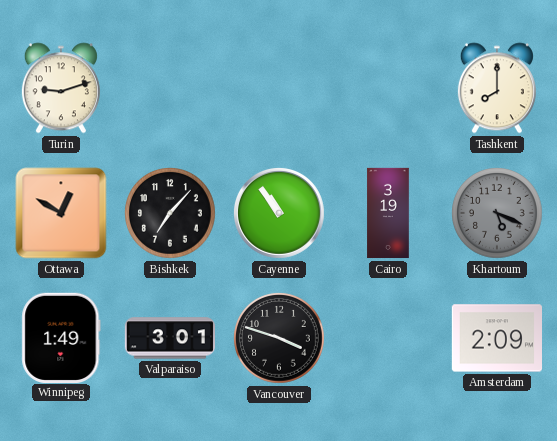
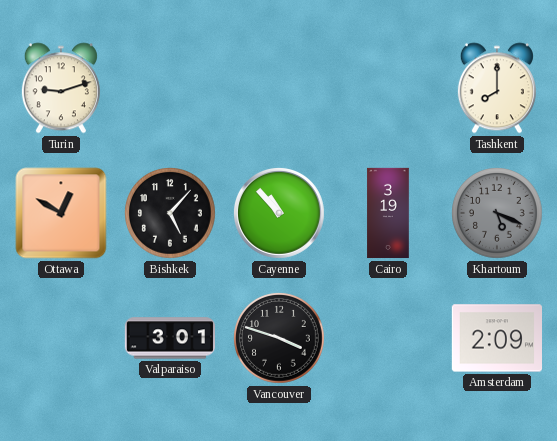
Bishkek: 7:07 -> 5:07 (171, 214)
Cayenne: 10:54 -> 10:53 (279, 213)
Winnipeg: 1:49 -> none (61, 337)
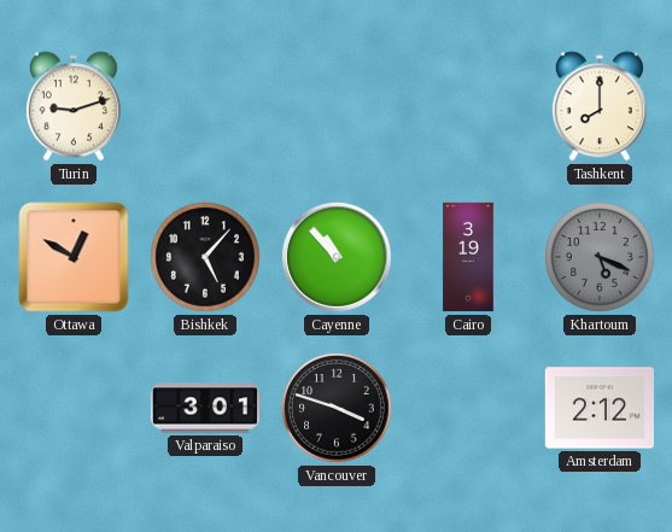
Amsterdam: 2:09 -> 2:12 (598, 408)
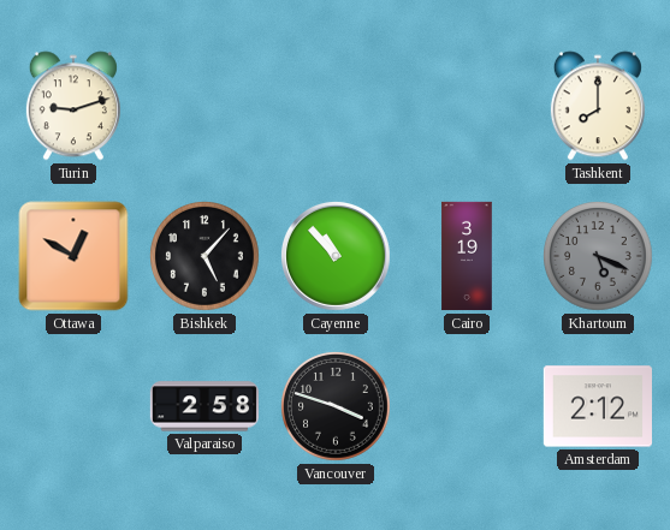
Valparaiso: 3:01 -> 2:58 (203, 406)
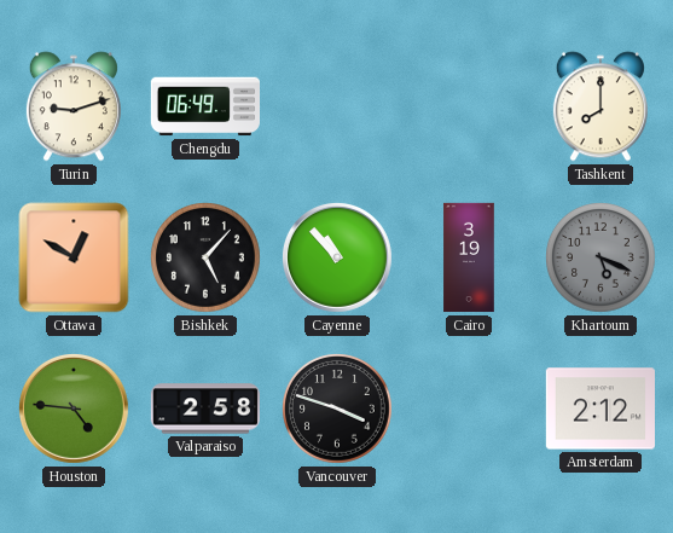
Chengdu: none -> 06:49 (204, 106)
Houston: none -> 4:46 (74, 409)
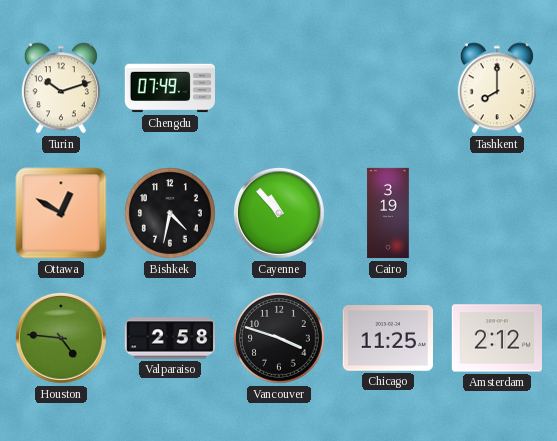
Turin: 9:12 -> 10:12 (61, 88)
Chengdu: 06:49 -> 07:49 (169, 88)
Bishkek: 5:07 -> 4:32 (171, 214)
Khartoum: 5:19 -> none (602, 259)
Chicago: none -> 11:25 (387, 338)
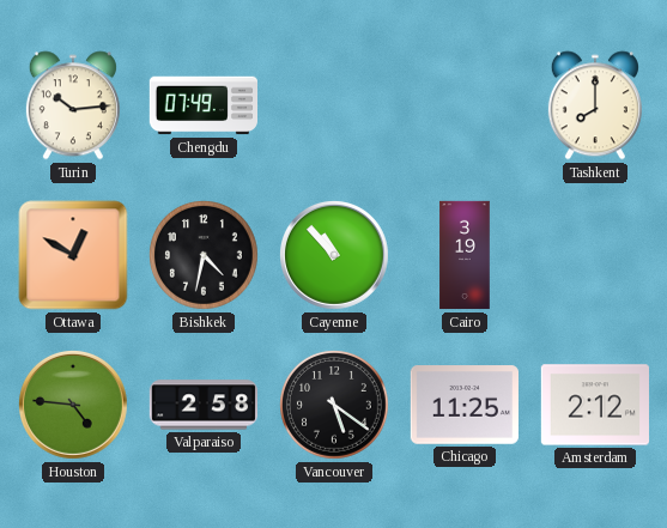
Turin: 10:12 -> 10:14 (73, 105)
Vancouver: 3:48 -> 5:21 (335, 406)
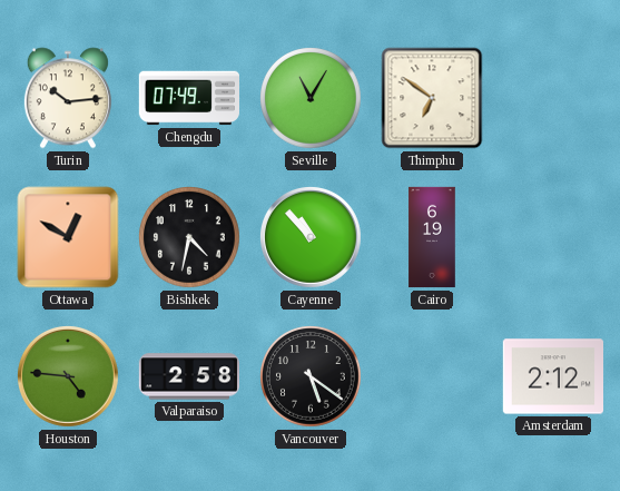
Seville: none -> 11:05 (312, 99)
Thimphu: none -> 6:51 (432, 98)
Tashkent: 8:00 -> none (595, 105)
Cairo: 3:19 -> 6:19 (432, 237)
Chicago: 11:25 -> none (463, 405)
